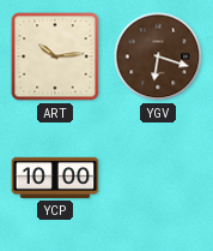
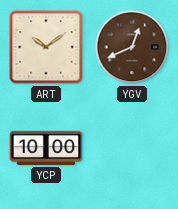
ART: 10:14 -> 10:09 (46, 47)
YGV: 6:18 -> 12:41 (132, 47)
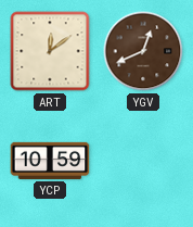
ART: 10:09 -> 12:09 (50, 51)
YCP: 10:00 -> 10:59 (50, 161)
